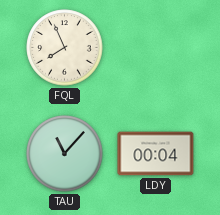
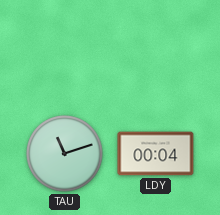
FQL: 7:56 -> none (65, 48)
TAU: 11:07 -> 11:12 (65, 154)
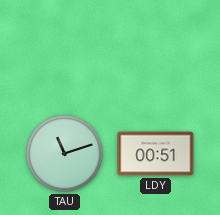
LDY: 00:04 -> 00:51 (156, 154)
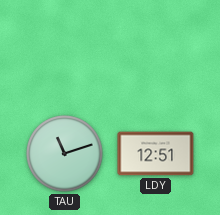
LDY: 00:51 -> 12:51 (156, 154)
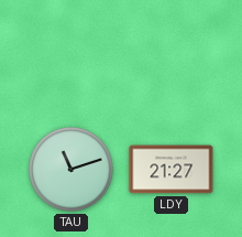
LDY: 12:51 -> 21:27 (172, 170)
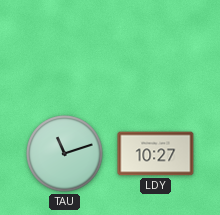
LDY: 21:27 -> 10:27 (156, 154)
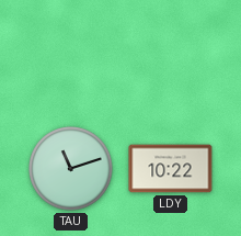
LDY: 10:27 -> 10:22 (171, 169)
